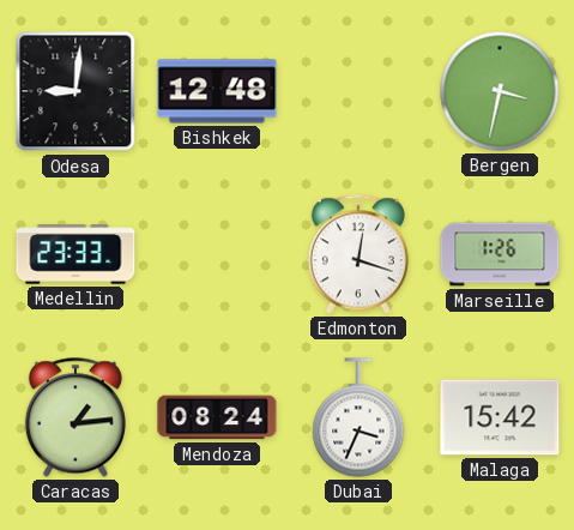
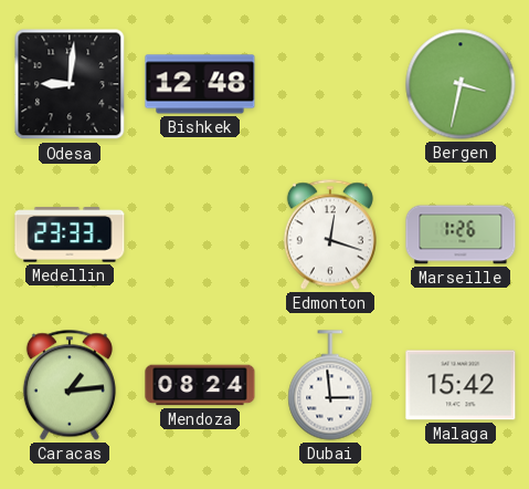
Dubai: 3:34 -> 2:59 (330, 385)
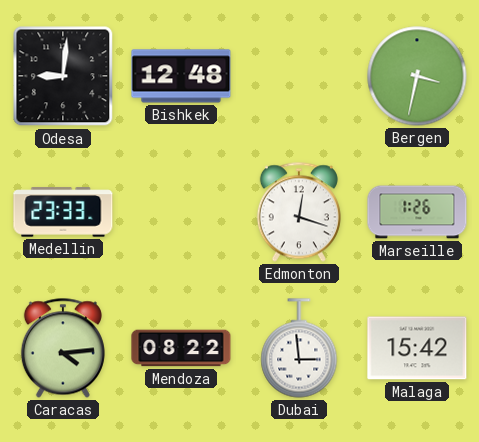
Caracas: 1:14 -> 4:14 (63, 348)
Mendoza: 08:24 -> 08:22 (181, 348)
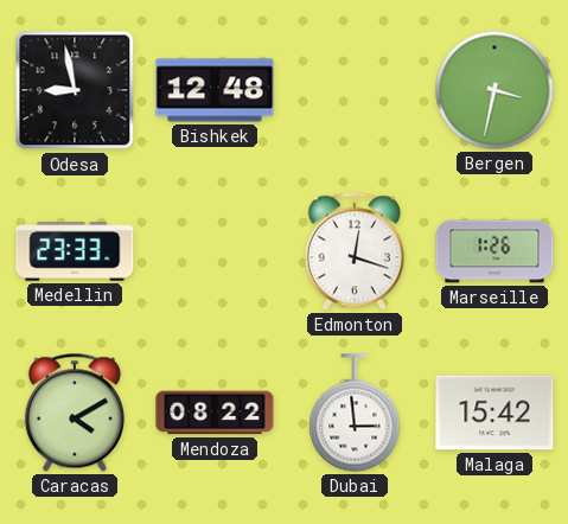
Odesa: 9:01 -> 8:58 (75, 90)
Caracas: 4:14 -> 4:10 (75, 413)
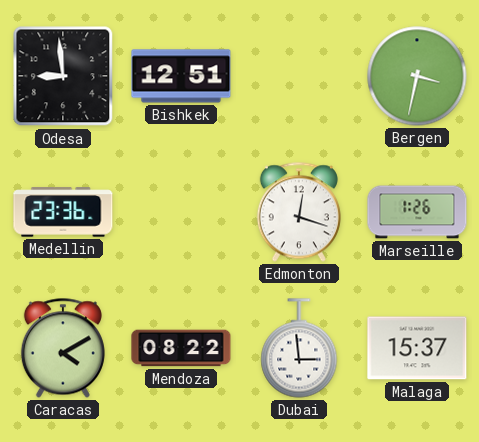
Odesa: 8:58 -> 8:59 (63, 76)
Bishkek: 12:48 -> 12:51 (181, 76)
Medellin: 23:33 -> 23:36 (63, 212)
Malaga: 15:42 -> 15:37 (417, 348)
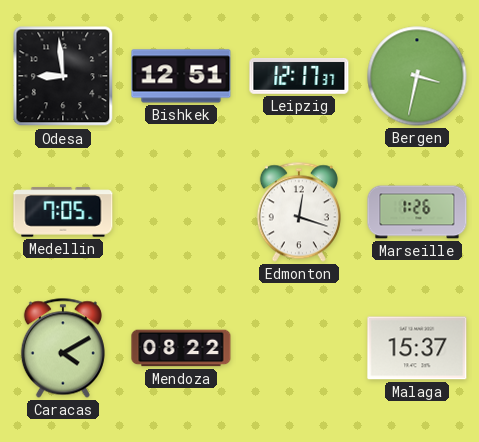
Leipzig: none -> 12:17 (299, 76)
Medellin: 23:36 -> 7:05 (63, 212)
Dubai: 2:59 -> none (299, 348)
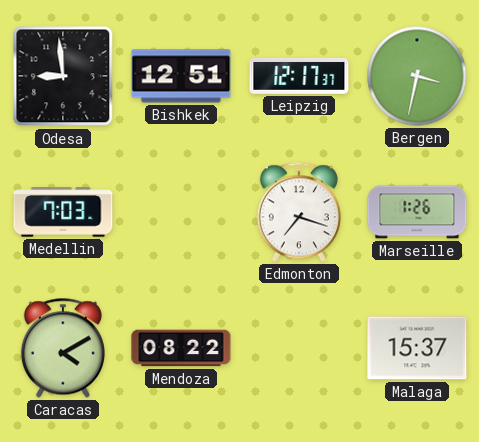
Medellin: 7:05 -> 7:03 (63, 212)
Edmonton: 12:18 -> 7:18 (299, 212)
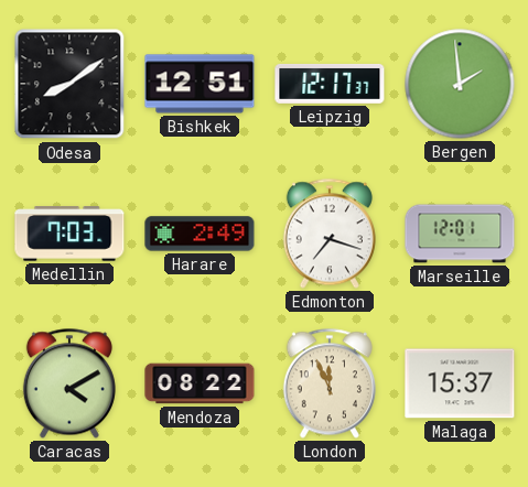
Odesa: 8:59 -> 8:09 (69, 84)
Bergen: 3:32 -> 1:59 (460, 84)
Harare: none -> 2:49 (200, 234)
Marseille: 1:26 -> 12:01 (460, 234)
London: none -> 11:56 (330, 383)
